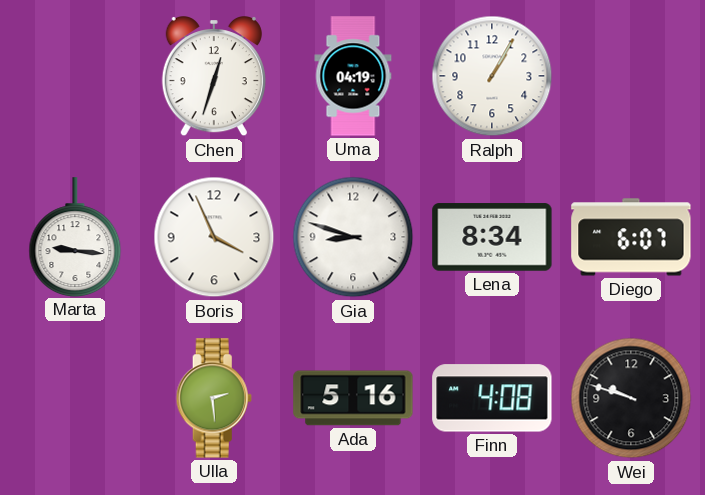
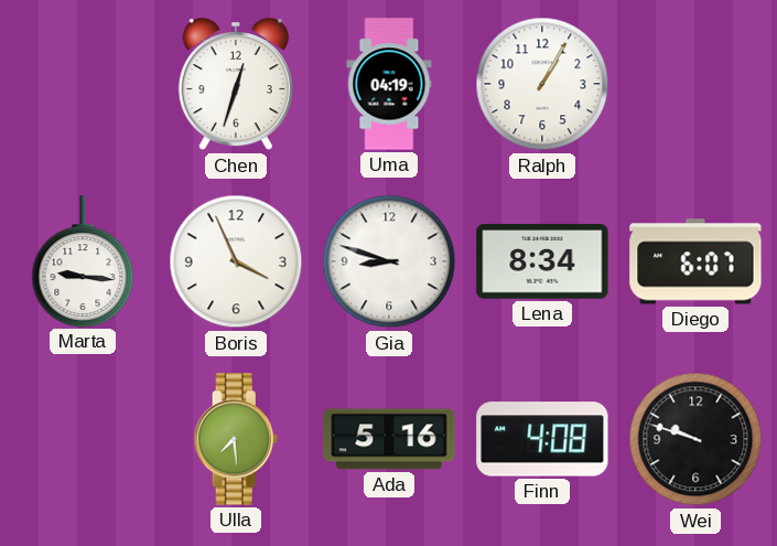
Ulla: 2:29 -> 7:29 (236, 439)
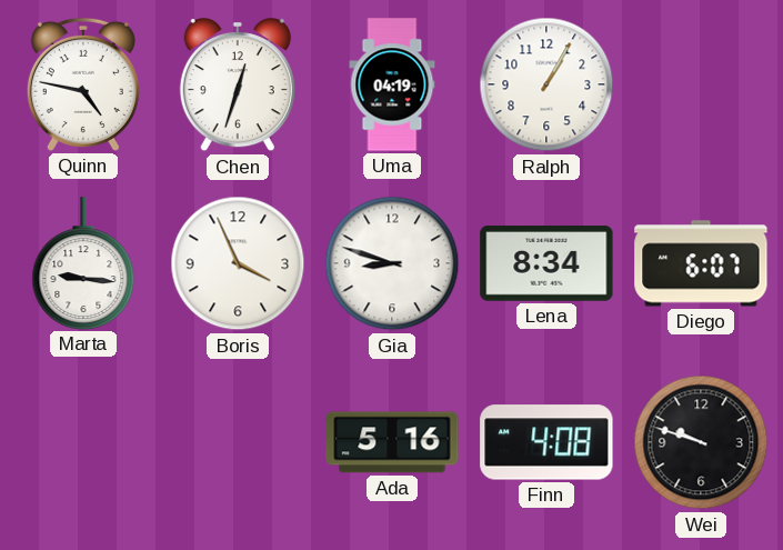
Quinn: none -> 4:47 (83, 84)
Ulla: 7:29 -> none (236, 439)
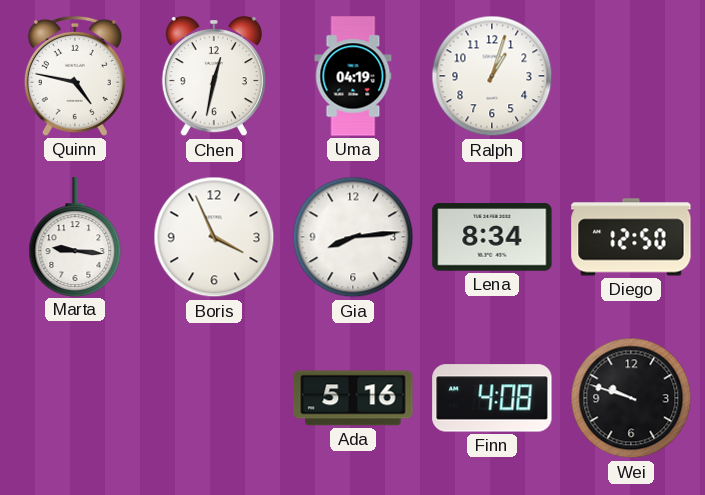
Chen: 12:33 -> 12:32 (214, 77)
Ralph: 1:05 -> 1:03 (492, 76)
Gia: 8:48 -> 8:14 (353, 237)
Diego: 6:07 -> 12:50 (631, 237)
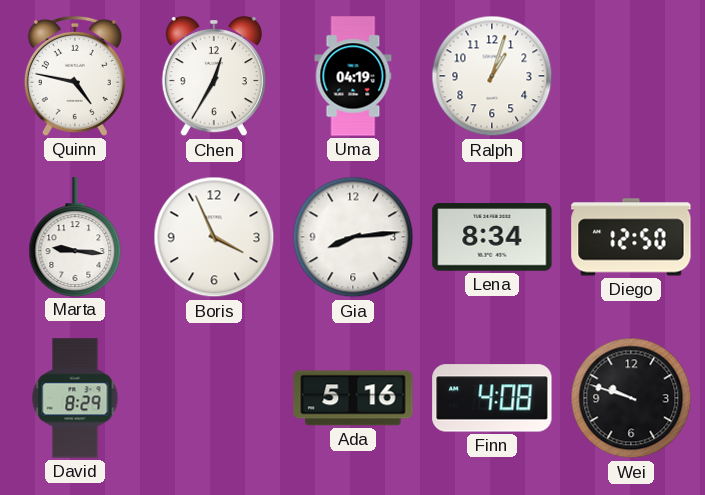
Chen: 12:32 -> 12:35 (214, 77)
David: none -> 8:29 (75, 398)
